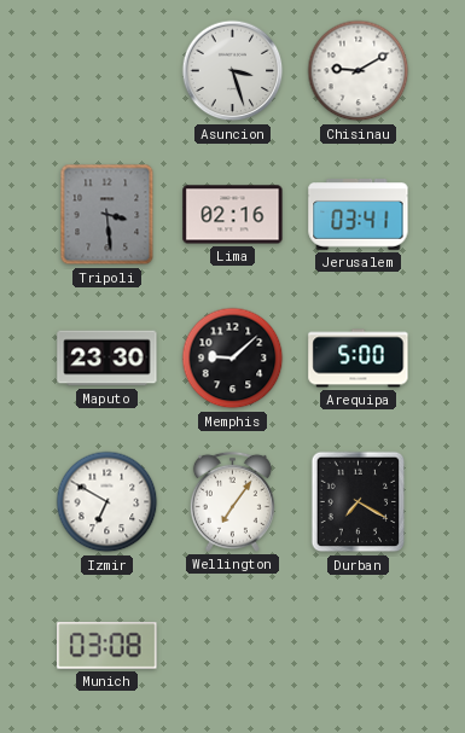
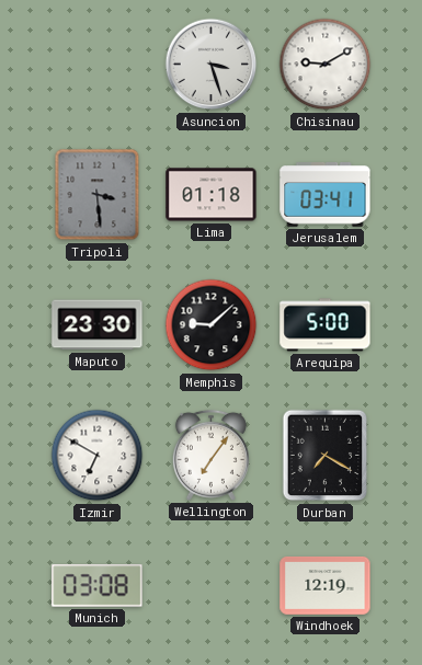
Lima: 02:16 -> 01:18 (212, 195)
Windhoek: none -> 12:19 (326, 585)
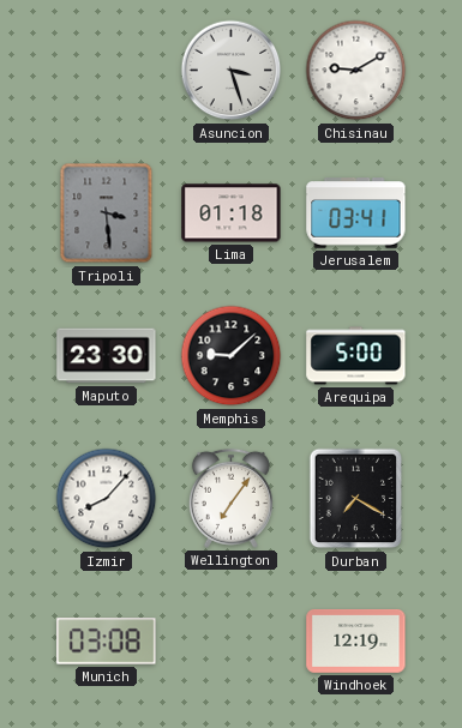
Izmir: 6:50 -> 8:07 (107, 499)
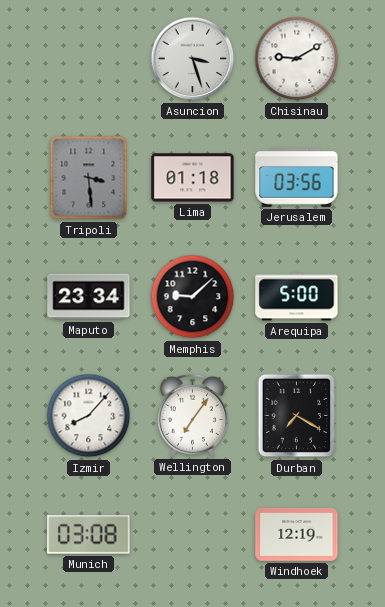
Jerusalem: 03:41 -> 03:56 (297, 178)
Maputo: 23:30 -> 23:34 (89, 297)
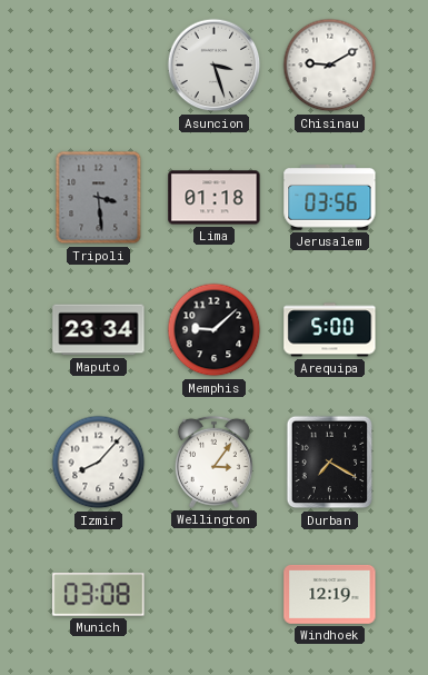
Wellington: 7:06 -> 3:06 (213, 461)
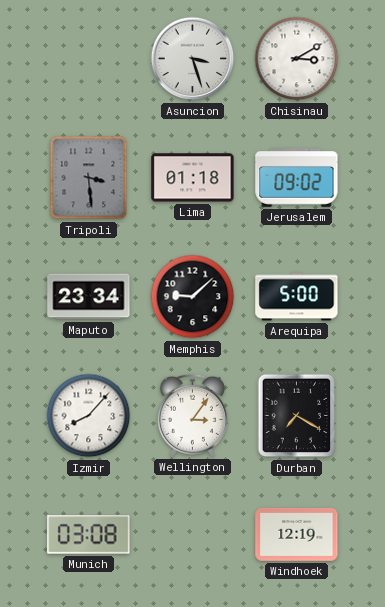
Chisinau: 9:10 -> 3:10 (297, 59)
Jerusalem: 03:56 -> 09:02 (297, 178)
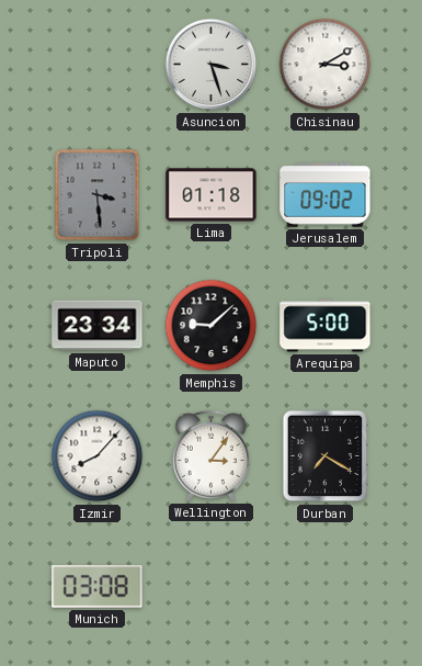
Windhoek: 12:19 -> none (297, 534)
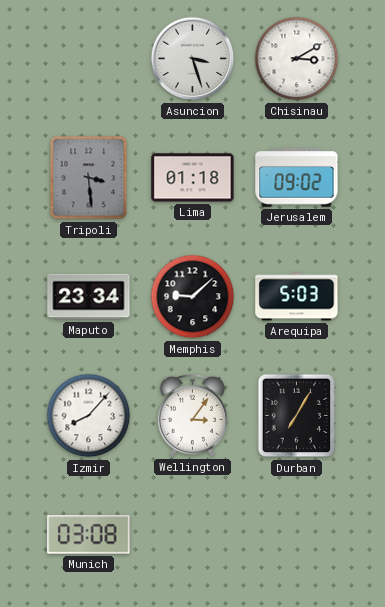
Arequipa: 5:00 -> 5:03 (297, 297)
Durban: 7:20 -> 7:05 (297, 416)
